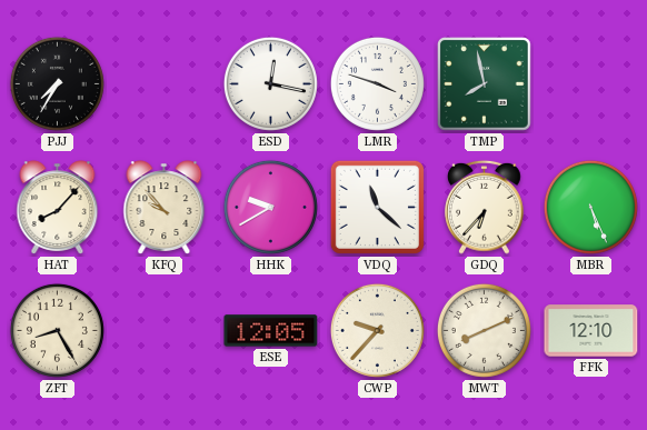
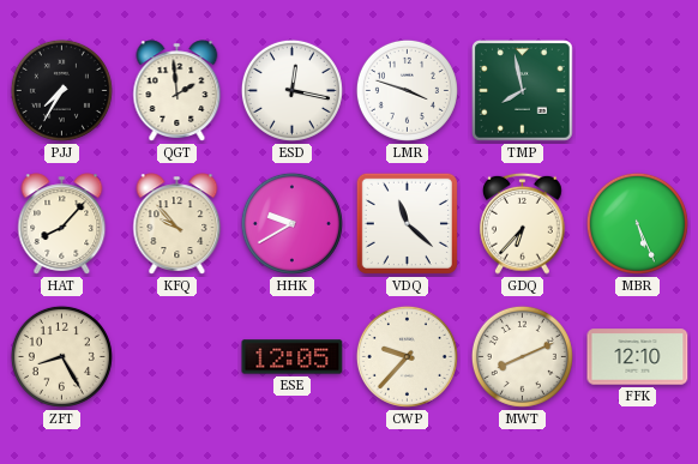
QGT: none -> 1:59 (177, 91)
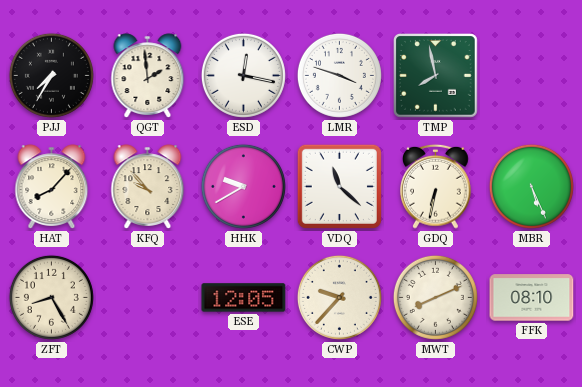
GDQ: 6:37 -> 6:32 (436, 186)
FFK: 12:10 -> 08:10 (532, 298)
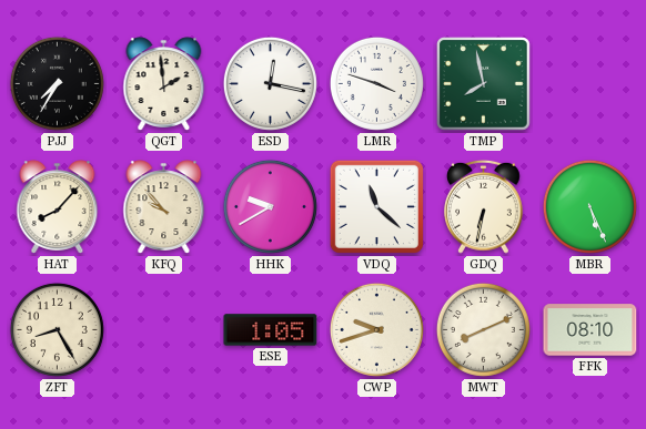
ESE: 12:05 -> 1:05 (271, 330)
CWP: 9:37 -> 9:42 (376, 329)
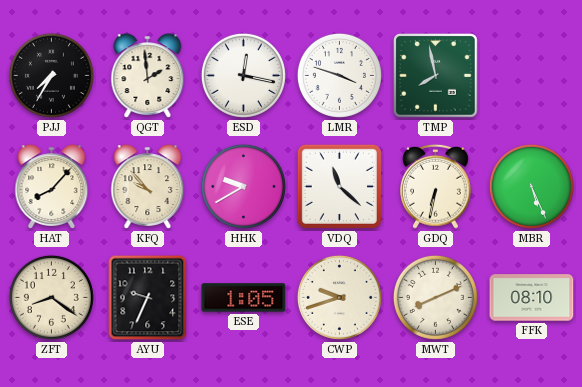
ZFT: 8:25 -> 8:21 (51, 297)
AYU: none -> 9:34 (148, 298)
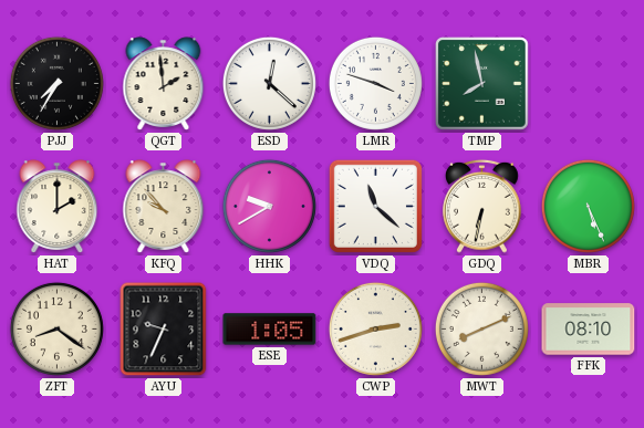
ESD: 12:17 -> 12:22 (269, 83)
HAT: 8:07 -> 2:00 (58, 207)
CWP: 9:42 -> 2:42 (375, 328)
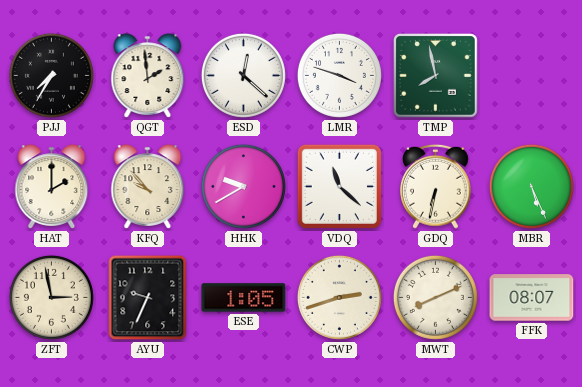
ZFT: 8:21 -> 2:58 (51, 297)
FFK: 08:10 -> 08:07 (532, 298)
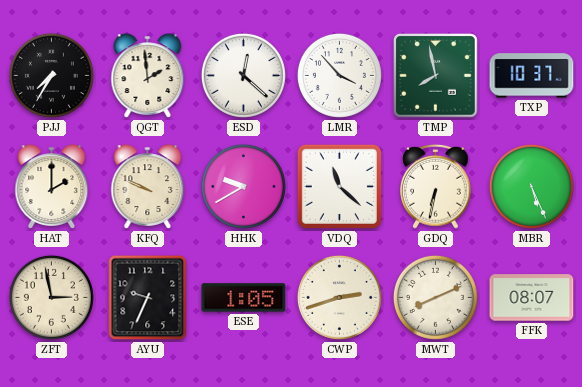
LMR: 3:48 -> 3:53 (339, 75)
TXP: none -> 10:37 (532, 76)
KFQ: 9:53 -> 9:49 (148, 187)
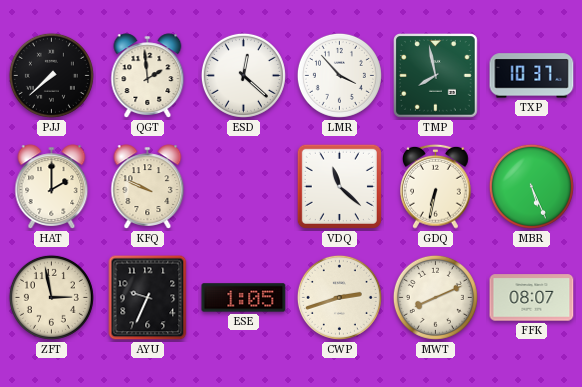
PJJ: 7:35 -> 7:38 (51, 75)
HHK: 9:40 -> none (243, 186)
